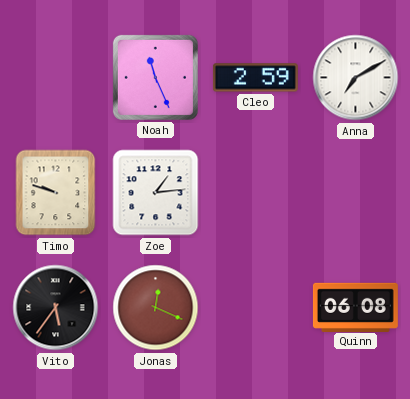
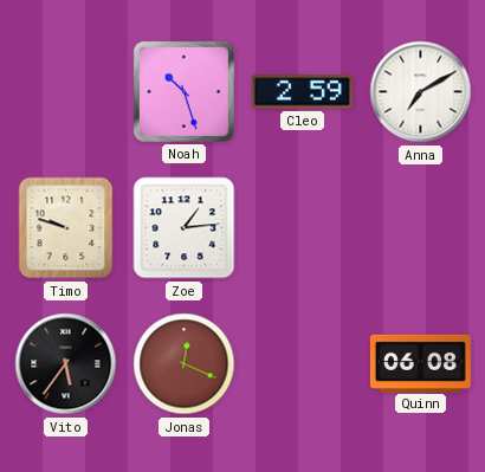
Noah: 11:26 -> 10:27 (183, 91)
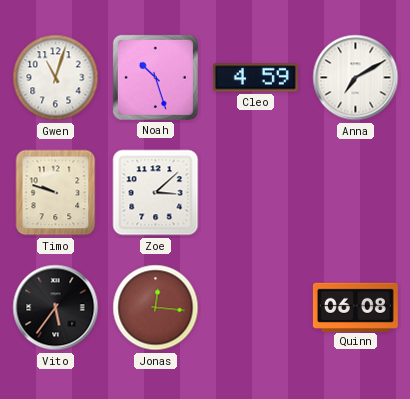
Gwen: none -> 11:03 (56, 78)
Cleo: 2:59 -> 4:59 (255, 78)
Zoe: 1:14 -> 3:08 (156, 193)
Jonas: 12:19 -> 12:16 (156, 308)
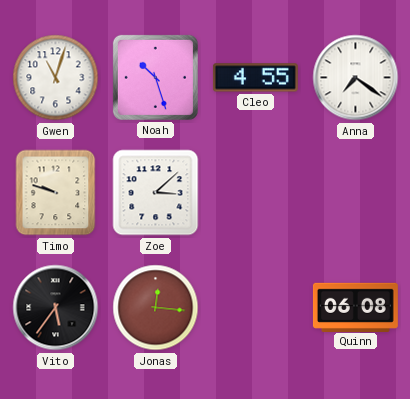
Cleo: 4:59 -> 4:55 (255, 78)
Anna: 7:10 -> 7:21 (356, 78)
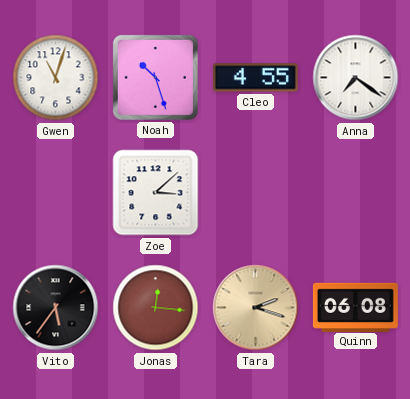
Timo: 9:48 -> none (56, 193)
Tara: none -> 2:18 (256, 308)
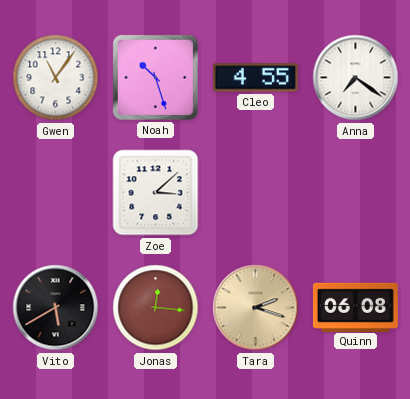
Gwen: 11:03 -> 11:06 (56, 78)
Vito: 5:36 -> 5:40 (56, 308)
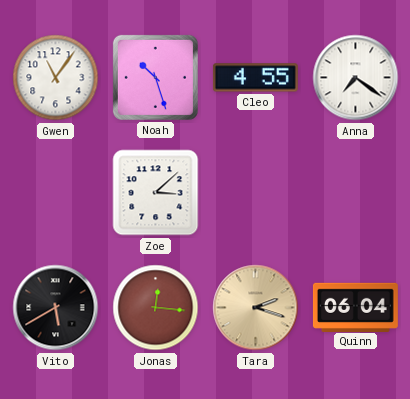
Quinn: 06:08 -> 06:04 (355, 307)
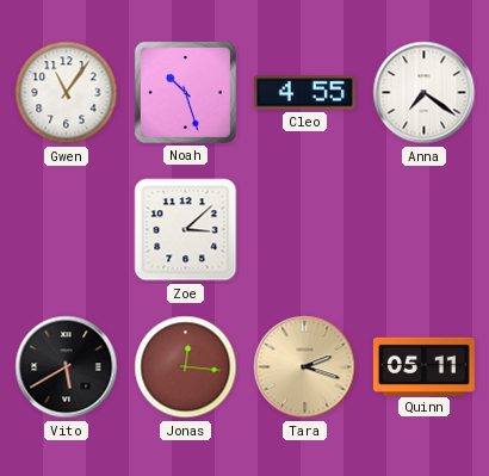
Quinn: 06:04 -> 05:11 (423, 366)
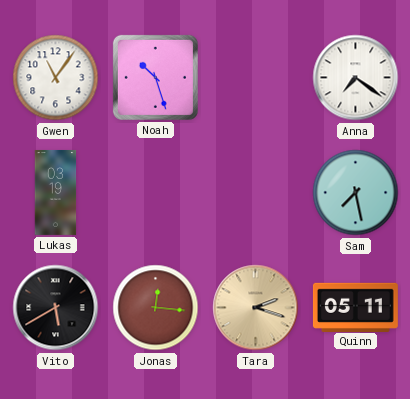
Cleo: 4:55 -> none (304, 93)
Lukas: none -> 03:19 (56, 192)
Zoe: 3:08 -> none (186, 230)
Sam: none -> 7:28 (356, 193)
